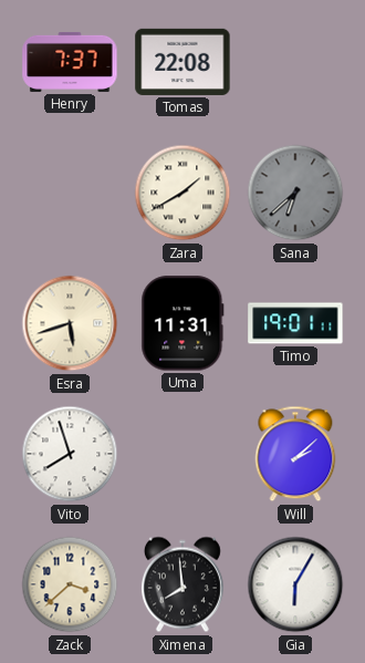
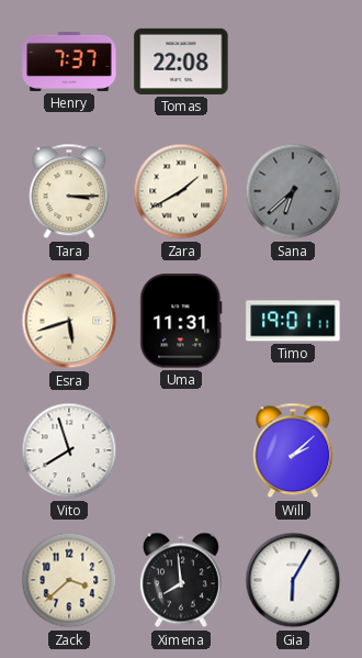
Tara: none -> 3:15 (69, 191)
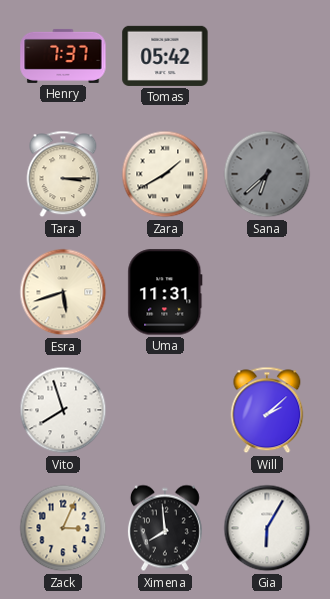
Tomas: 22:08 -> 05:42 (165, 56)
Timo: 19:01 -> none (293, 321)
Zack: 3:38 -> 3:04 (63, 528)
